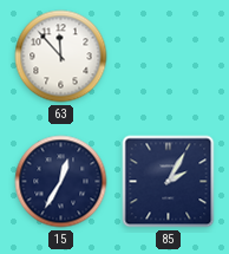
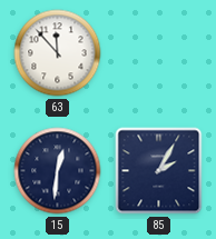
15: 12:35 -> 12:31 (58, 171)
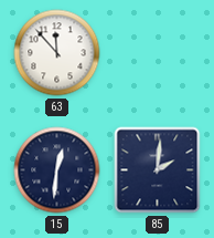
85: 2:05 -> 2:01 (158, 170)
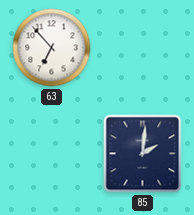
63: 11:53 -> 6:53 (52, 48)
15: 12:31 -> none (57, 170)
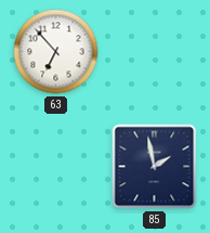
85: 2:01 -> 1:58 (155, 167)
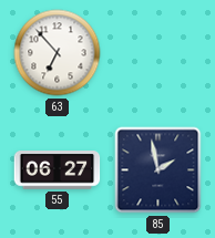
55: none -> 06:27 (58, 170)
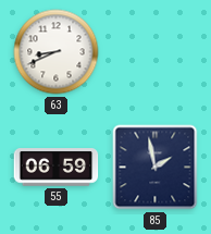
63: 6:53 -> 8:41 (57, 52)
55: 06:27 -> 06:59 (57, 168)
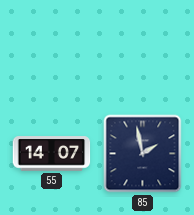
63: 8:41 -> none (57, 52)
55: 06:59 -> 14:07 (52, 154)
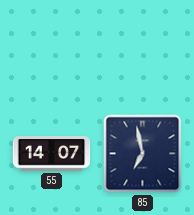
85: 1:58 -> 6:58 (143, 154)
